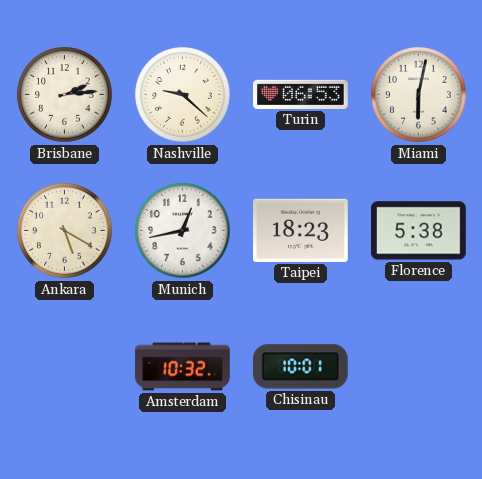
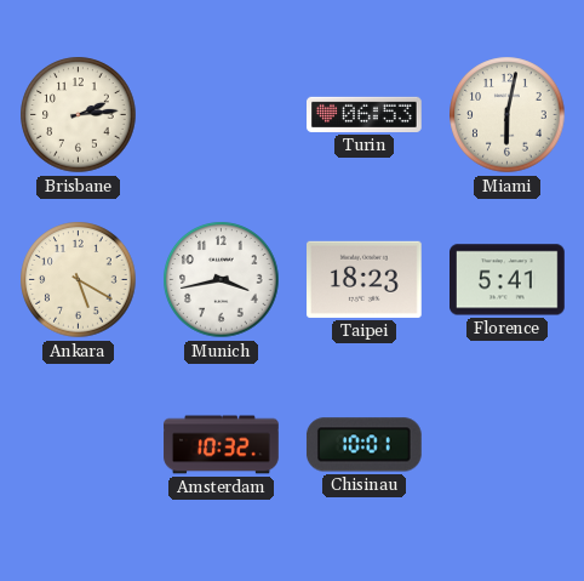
Nashville: 9:22 -> none (183, 95)
Munich: 12:43 -> 3:43 (222, 280)
Florence: 5:38 -> 5:41 (508, 280)
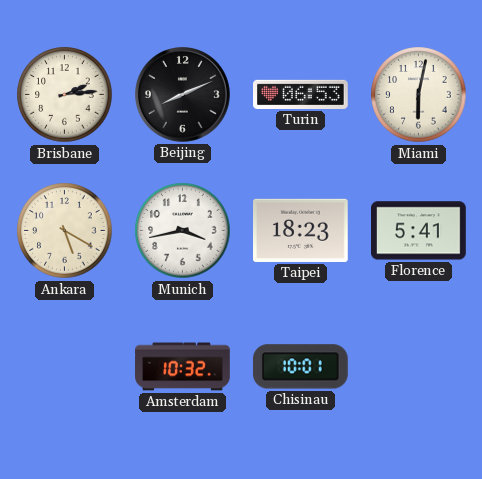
Beijing: none -> 8:11 (183, 95)
